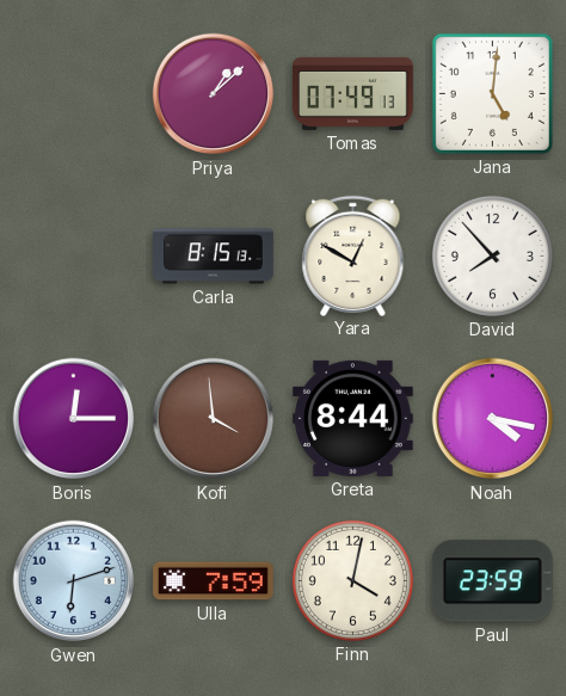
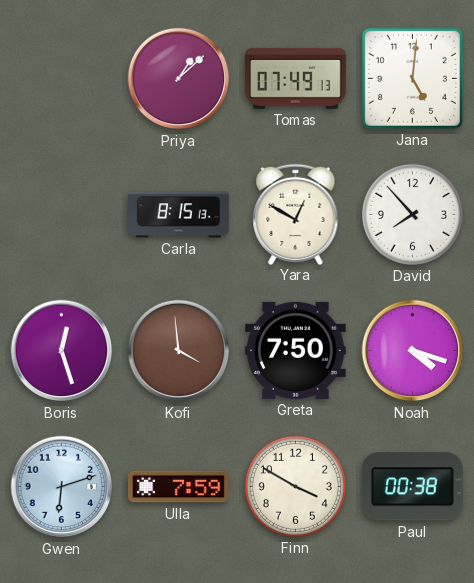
Boris: 12:15 -> 12:27 (62, 351)
Greta: 8:44 -> 7:50 (296, 350)
Noah: 4:17 -> 4:18 (413, 351)
Finn: 4:02 -> 3:50 (295, 486)
Paul: 23:59 -> 00:38 (412, 487)
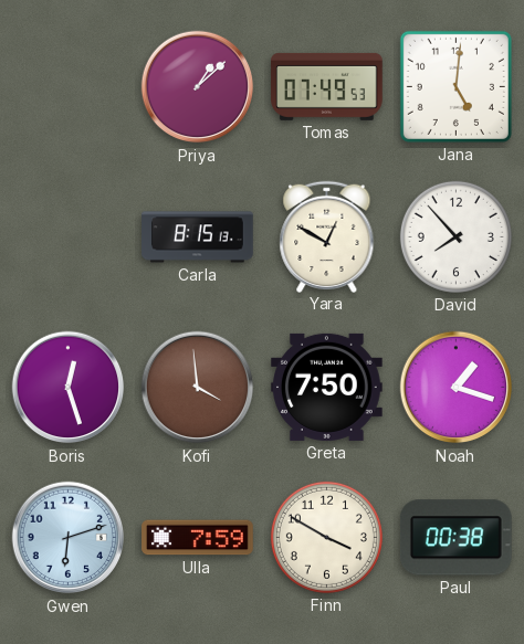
Tomas: 07:49:13 -> 07:49:53 (327, 86)
Noah: 4:18 -> 1:18 (457, 388)
